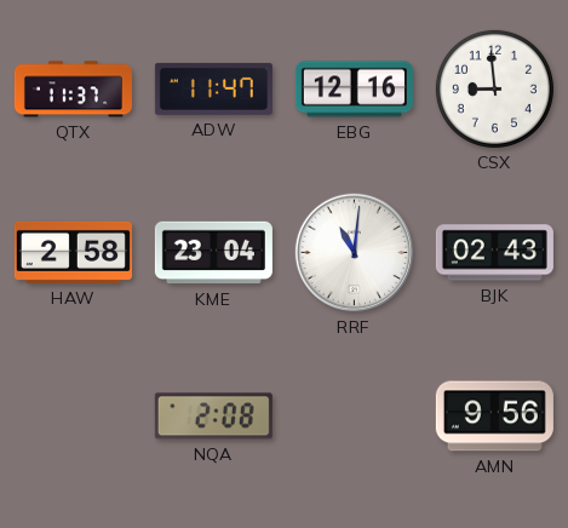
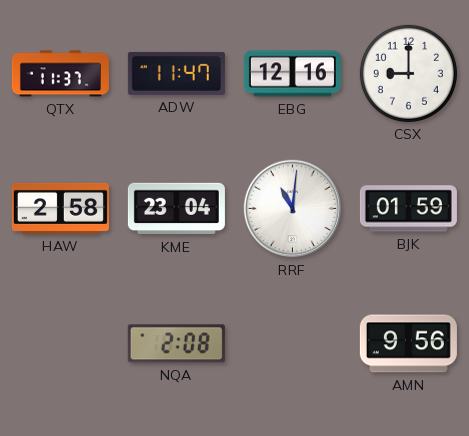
CSX: 8:59 -> 9:00 (408, 73)
BJK: 02:43 -> 01:59 (408, 209)
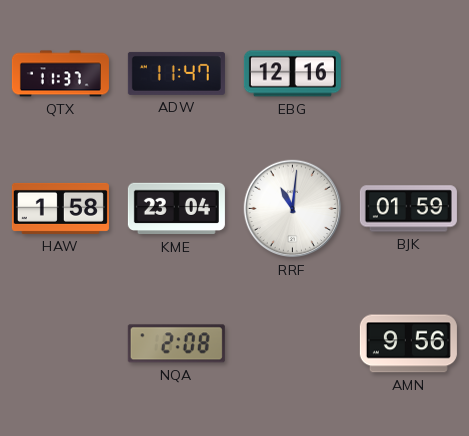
CSX: 9:00 -> none (408, 73)
HAW: 2:58 -> 1:58 (60, 208)
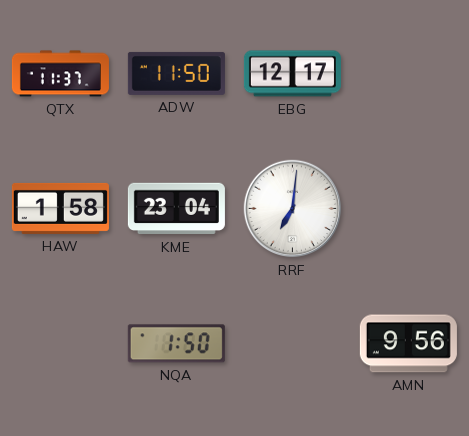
ADW: 11:47 -> 11:50 (176, 73)
EBG: 12:16 -> 12:17 (292, 74)
RRF: 11:01 -> 7:01 (293, 209)
BJK: 01:59 -> none (408, 209)
NQA: 2:08 -> 1:50 (176, 344)
